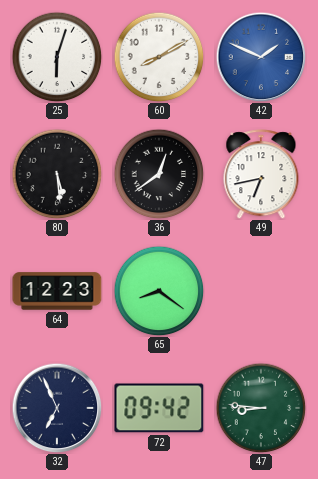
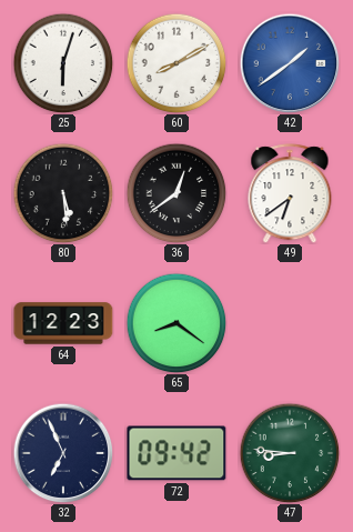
42: 1:49 -> 1:39 (290, 63)
49: 6:43 -> 6:39 (290, 193)
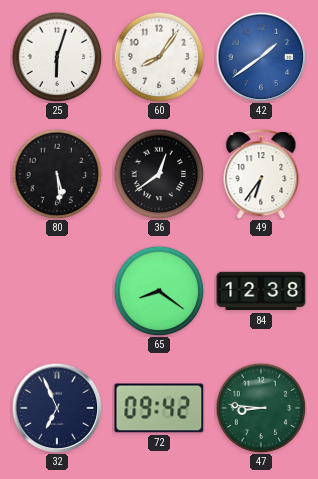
60: 8:10 -> 8:06 (159, 57)
49: 6:39 -> 6:36 (261, 174)
64: 12:23 -> none (63, 323)
84: none -> 12:38 (261, 291)
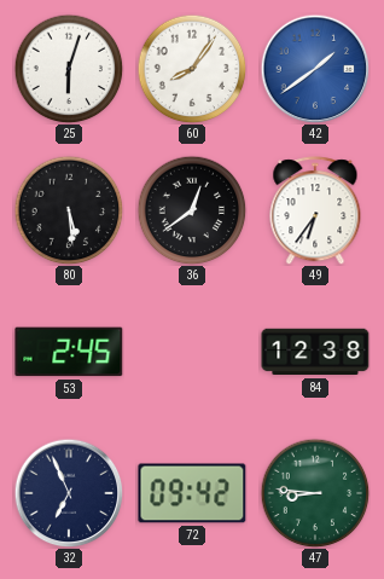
53: none -> 2:45 (69, 352)
65: 8:21 -> none (159, 291)
